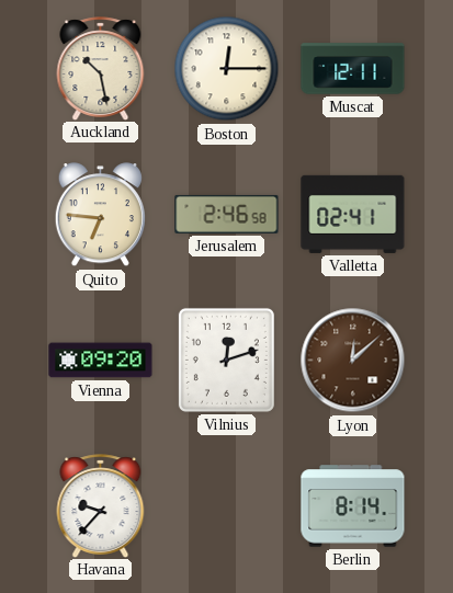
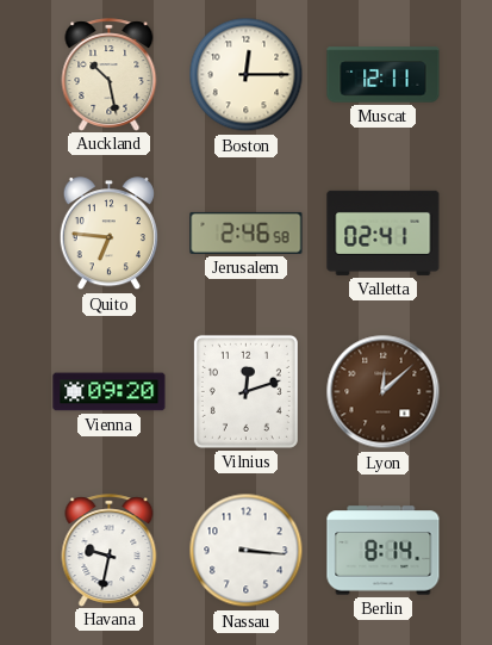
Havana: 9:37 -> 9:32 (110, 550)
Nassau: none -> 3:16 (247, 551)
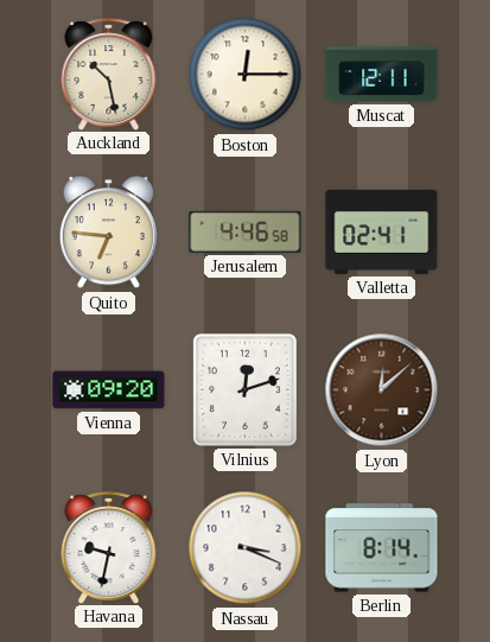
Jerusalem: 2:46 -> 4:46 (246, 231)
Nassau: 3:16 -> 3:19 (246, 548)
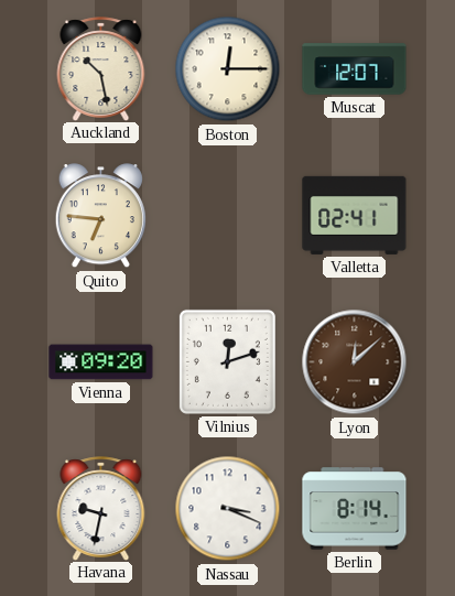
Muscat: 12:11 -> 12:07 (355, 69)
Jerusalem: 4:46 -> none (246, 231)
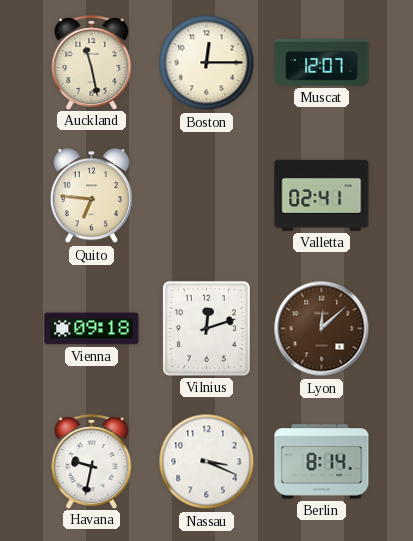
Auckland: 10:28 -> 11:28 (92, 62)
Vienna: 09:20 -> 09:18 (92, 329)
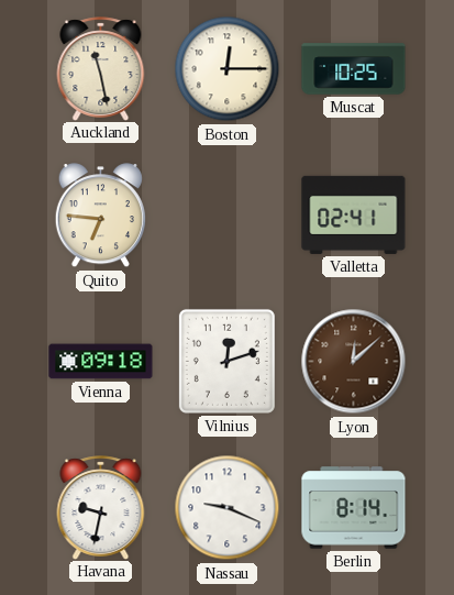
Muscat: 12:07 -> 10:25 (354, 69)
Nassau: 3:19 -> 9:19 (228, 508)
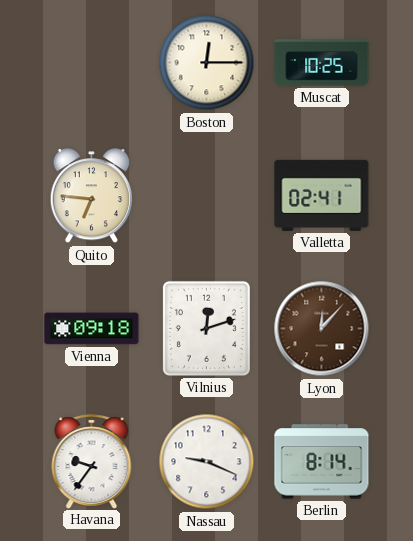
Auckland: 11:28 -> none (101, 68)
Lyon: 12:08 -> 12:07 (322, 329)
Havana: 9:32 -> 9:36 (92, 461)
